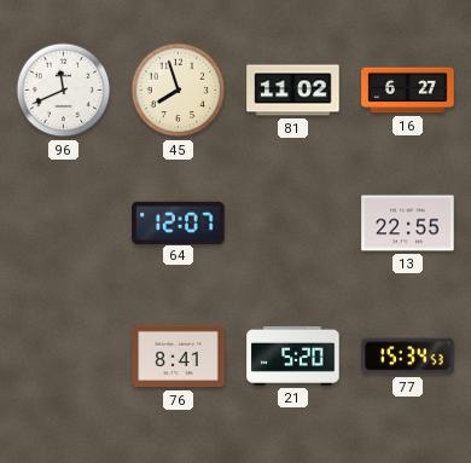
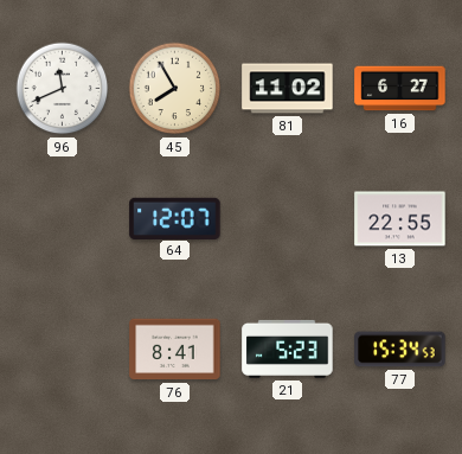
45: 7:57 -> 7:55 (175, 89)
21: 5:20 -> 5:23 (288, 349)
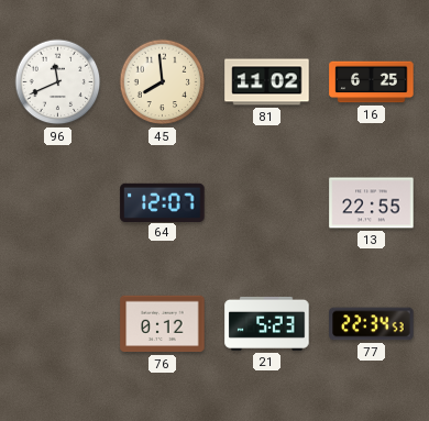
45: 7:55 -> 7:59 (163, 82)
16: 6:27 -> 6:25 (372, 82)
76: 8:41 -> 0:12 (163, 324)
77: 15:34 -> 22:34 (372, 324)
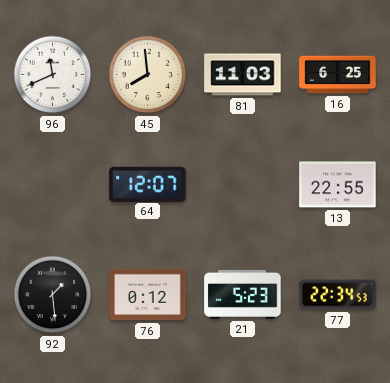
81: 11:02 -> 11:03 (243, 75)
92: none -> 1:29 (53, 295)
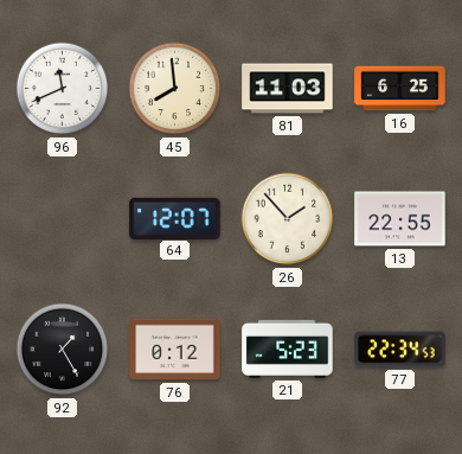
26: none -> 1:53 (288, 219)
92: 1:29 -> 1:25 (63, 350)
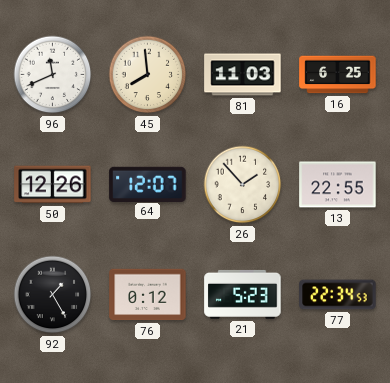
50: none -> 12:26 (53, 185)
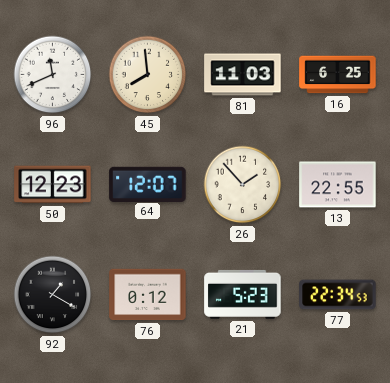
50: 12:26 -> 12:23 (53, 185)
92: 1:25 -> 1:20 (53, 295)
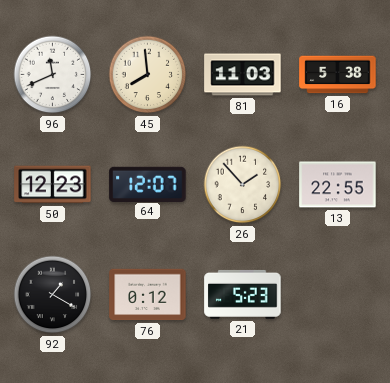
16: 6:25 -> 5:38 (338, 75)
77: 22:34 -> none (338, 295)
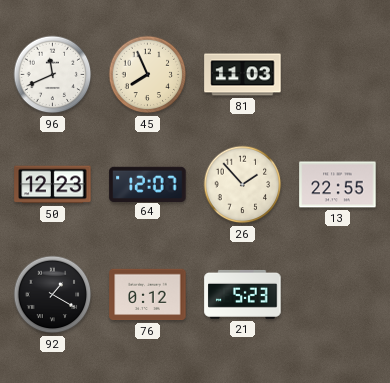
45: 7:59 -> 7:56 (148, 75)
16: 5:38 -> none (338, 75)
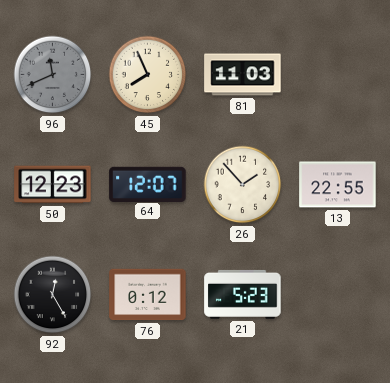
96 dial: white -> grey (53, 75)
92: 1:20 -> 12:25 (53, 295)
